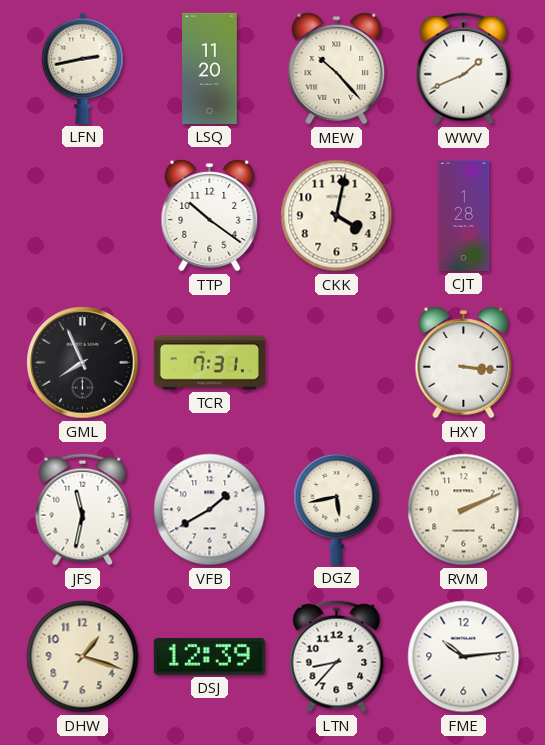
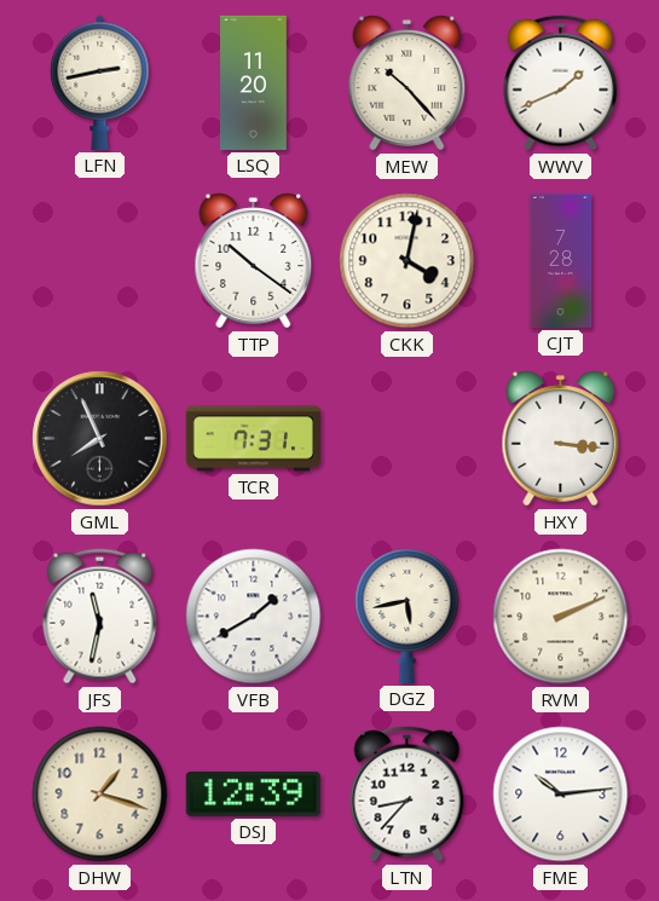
CJT: 1:28 -> 7:28 (561, 260)
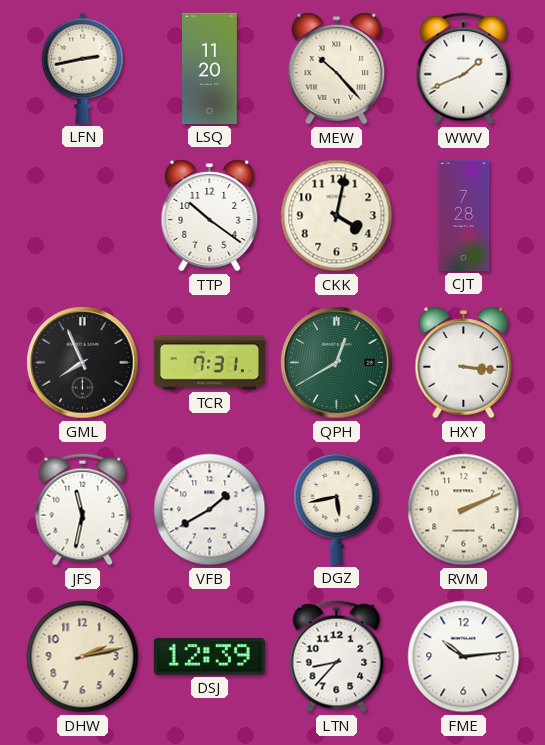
QPH: none -> 12:40 (337, 363)
DHW: 1:18 -> 2:13 (83, 657)
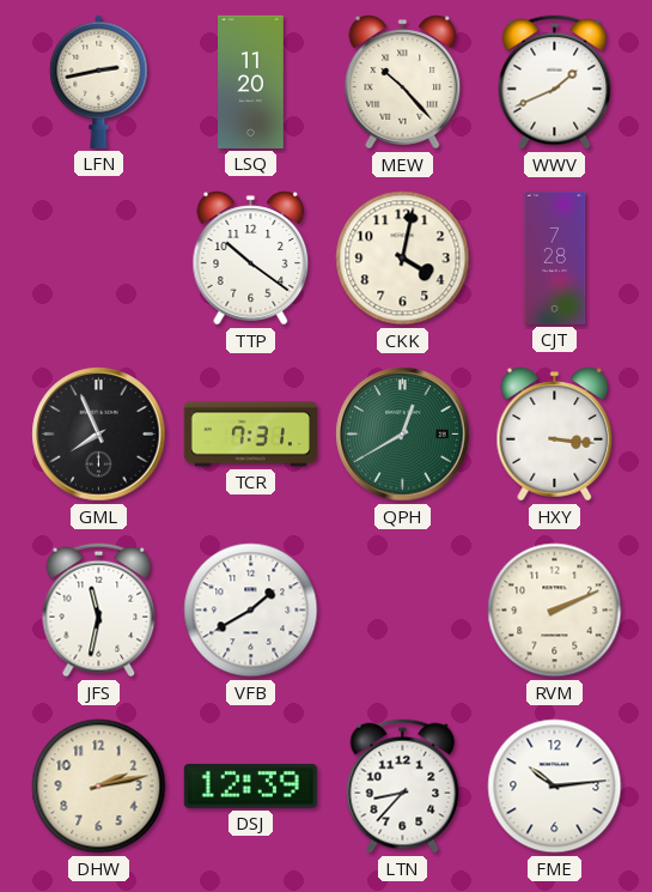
DGZ: 5:43 -> none (337, 509)
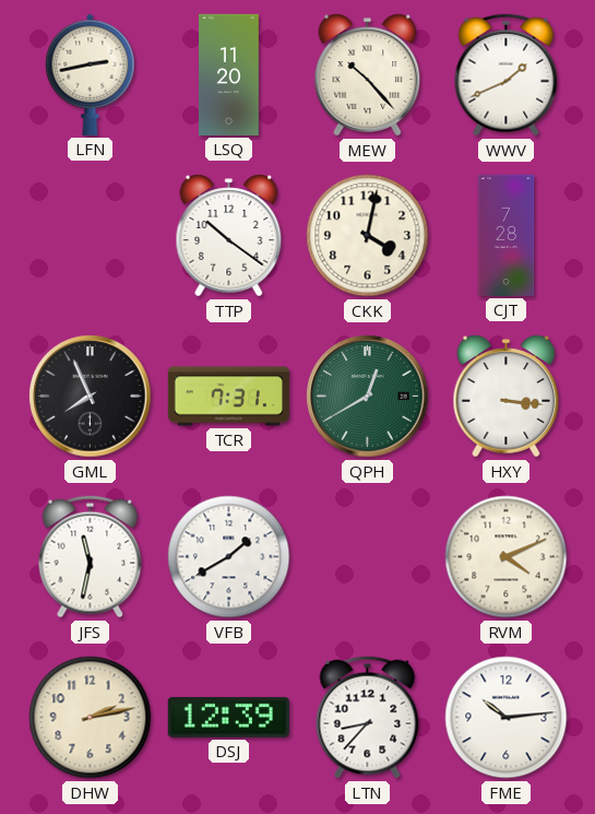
RVM: 2:11 -> 4:11 (507, 557)
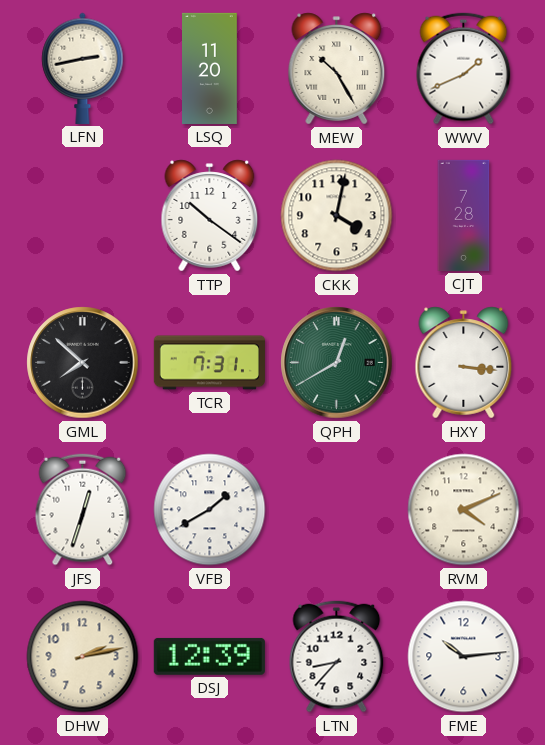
MEW: 10:23 -> 10:25 (337, 69)
GML: 7:56 -> 7:52 (83, 363)
JFS: 11:32 -> 12:33 (83, 510)
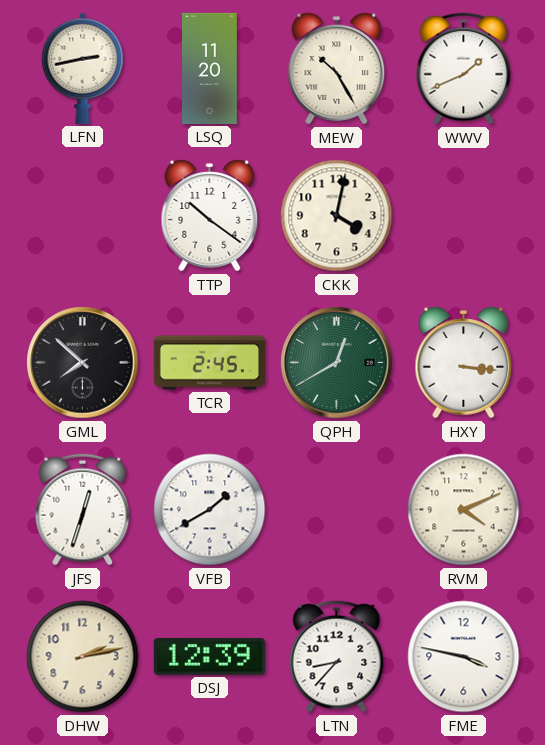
CJT: 7:28 -> none (464, 215)
TCR: 7:31 -> 2:45 (209, 363)
FME: 10:14 -> 3:47 (464, 657)
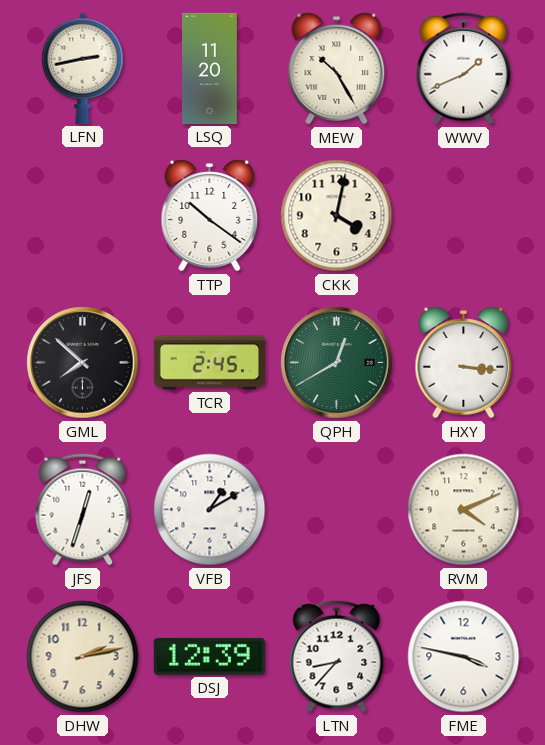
VFB: 1:40 -> 1:10 (210, 510)
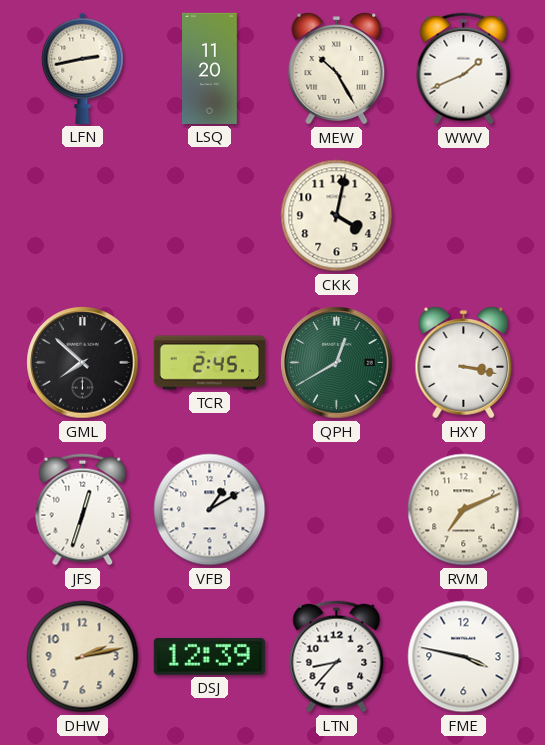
TTP: 10:21 -> none (210, 216)
HXY: 3:16 -> 3:17 (464, 363)
RVM: 4:11 -> 7:11 (464, 510)
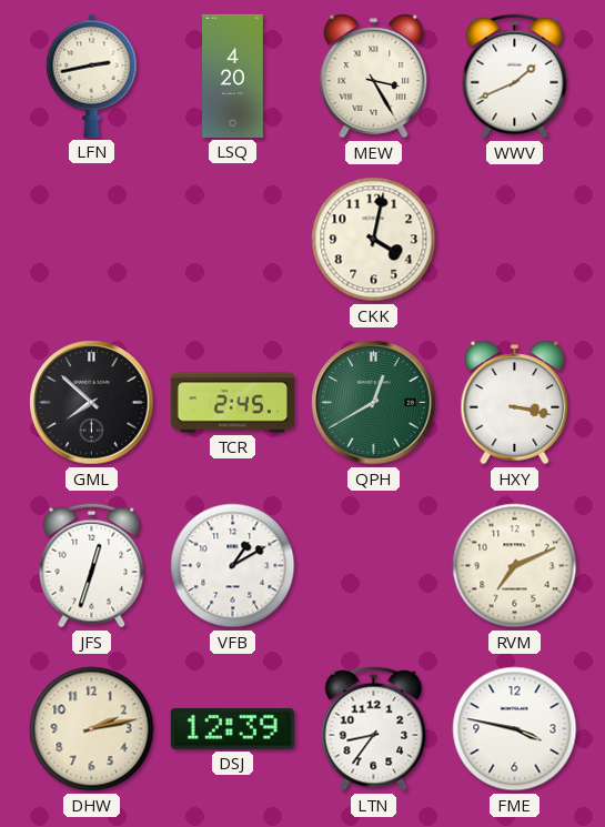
LSQ: 11:20 -> 4:20 (233, 75)
MEW: 10:25 -> 3:25 (374, 77)
LTN: 8:37 -> 8:36 (374, 729)
